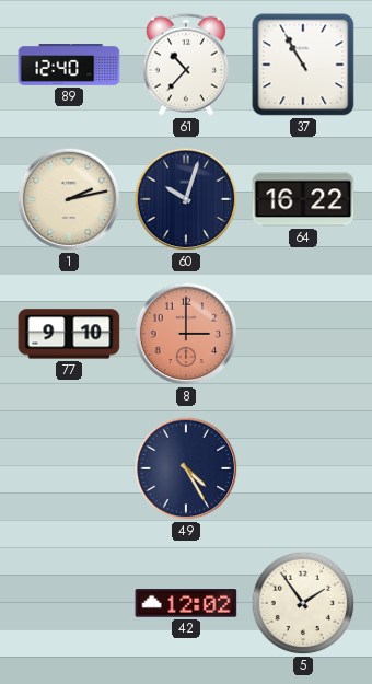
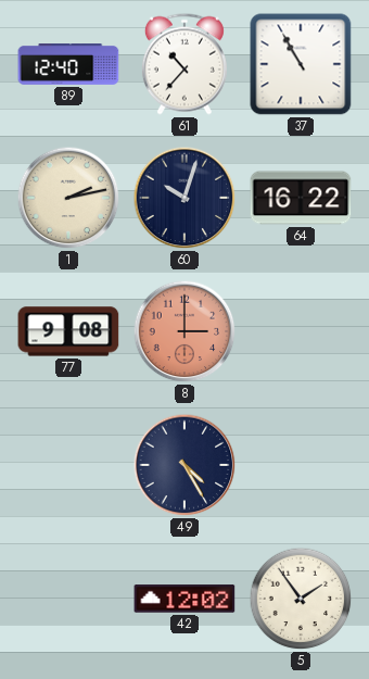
77: 9:10 -> 9:08 (68, 331)
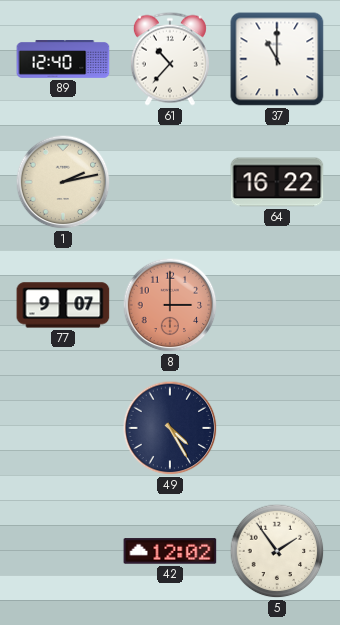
37: 10:55 -> 11:00 (277, 59)
60: 10:03 -> none (184, 198)
77: 9:08 -> 9:07 (63, 305)
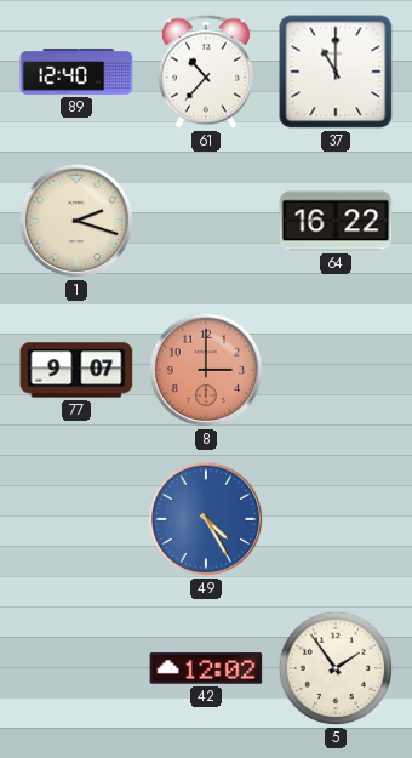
1: 2:13 -> 2:18 (76, 221)
49 dial: navy -> blue (206, 519)
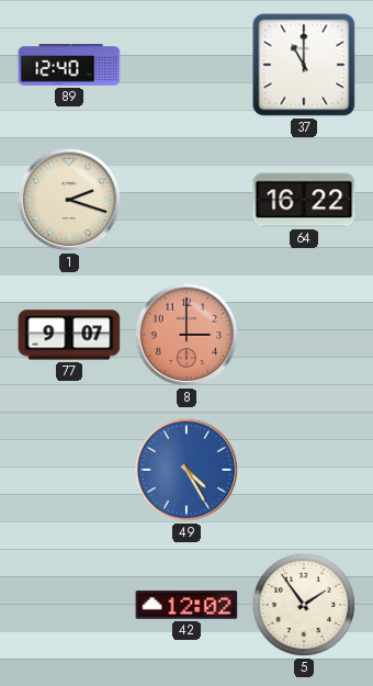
61: 10:37 -> none (206, 72)
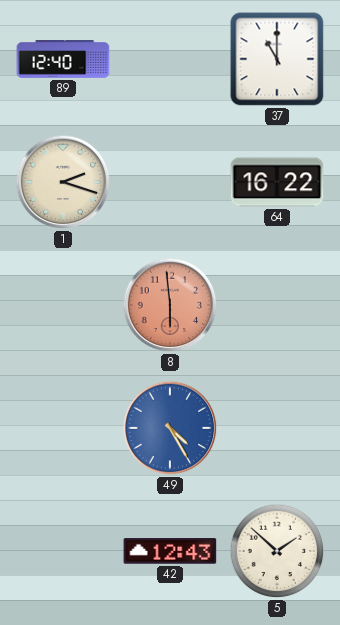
77: 9:07 -> none (69, 335)
8: 3:00 -> 5:59 (170, 305)
42: 12:02 -> 12:43 (170, 551)
5: 1:54 -> 1:52 (277, 551)
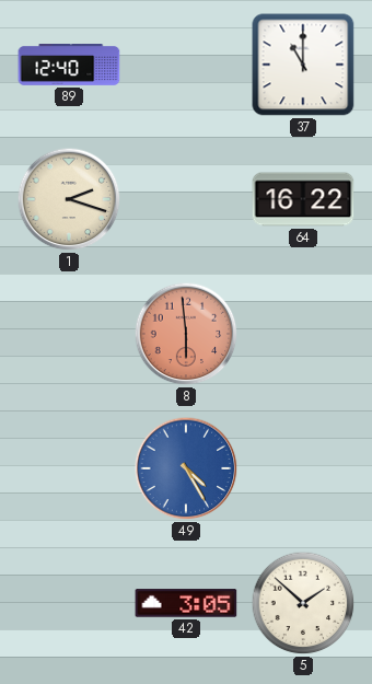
42: 12:43 -> 3:05 (186, 603)
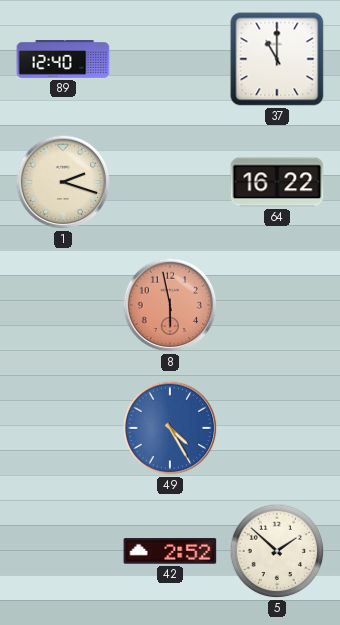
8: 5:59 -> 5:58 (170, 305)
42: 3:05 -> 2:52 (170, 551)
